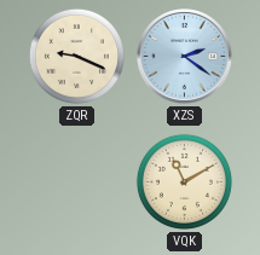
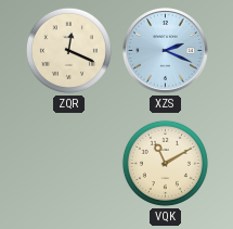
ZQR: 9:19 -> 12:19 (68, 50)
XZS: 2:21 -> 2:19 (166, 51)
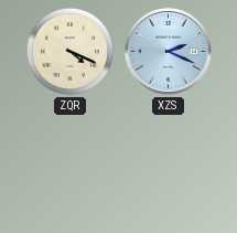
ZQR: 12:19 -> 4:19 (69, 51)
VQK: 11:10 -> none (165, 163)
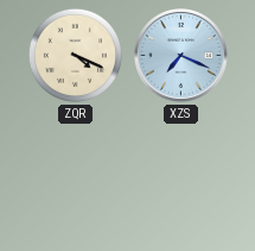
XZS: 2:19 -> 7:19 (181, 56)
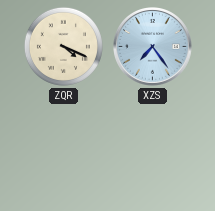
XZS: 7:19 -> 7:24 (153, 47)
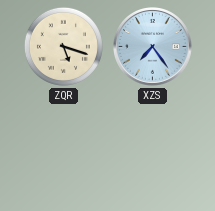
ZQR: 4:19 -> 5:18 (63, 46)
